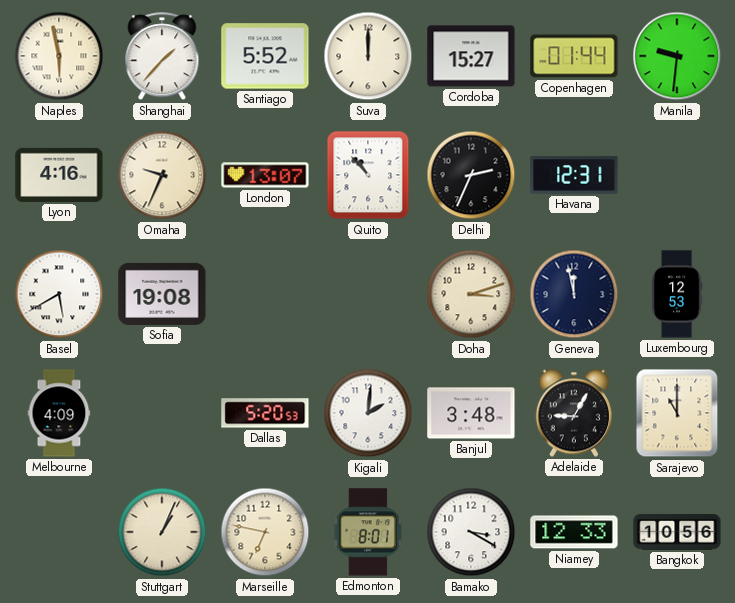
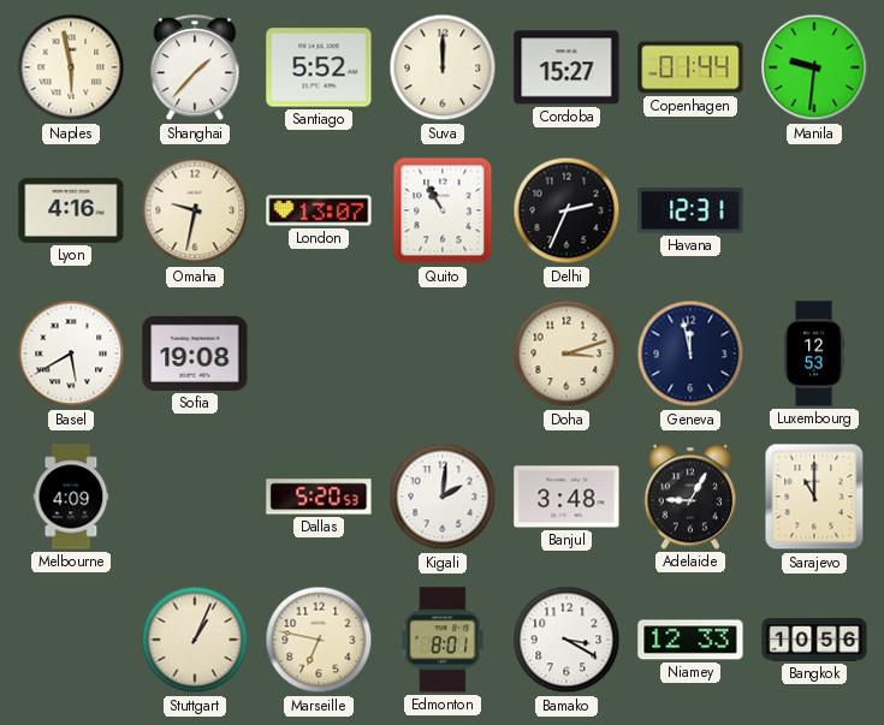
Omaha: 9:34 -> 9:32 (195, 210)
Quito: 10:53 -> 10:55 (443, 210)
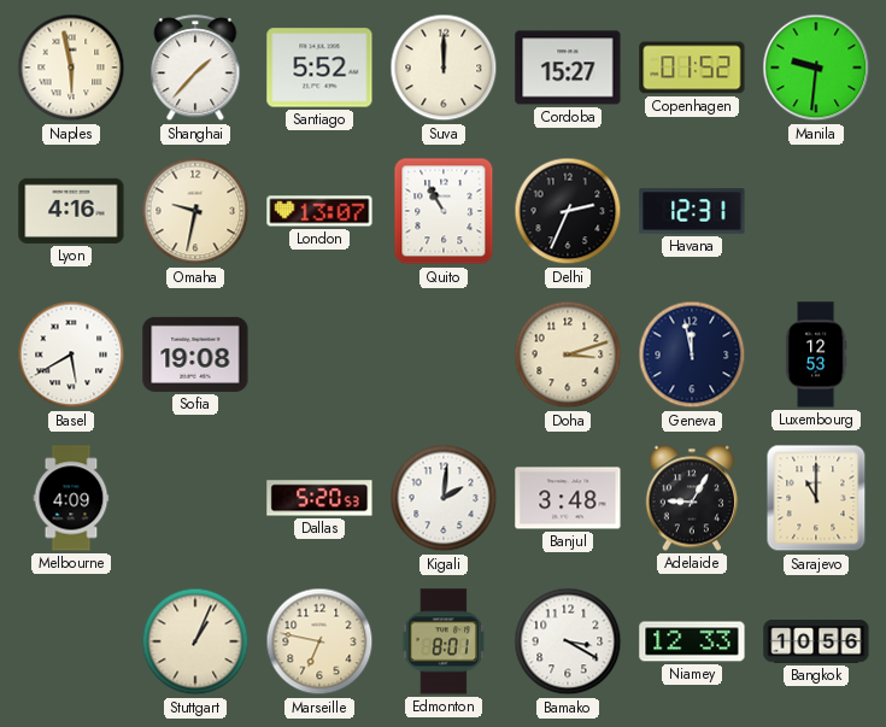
Copenhagen: 01:44 -> 01:52 (692, 68)
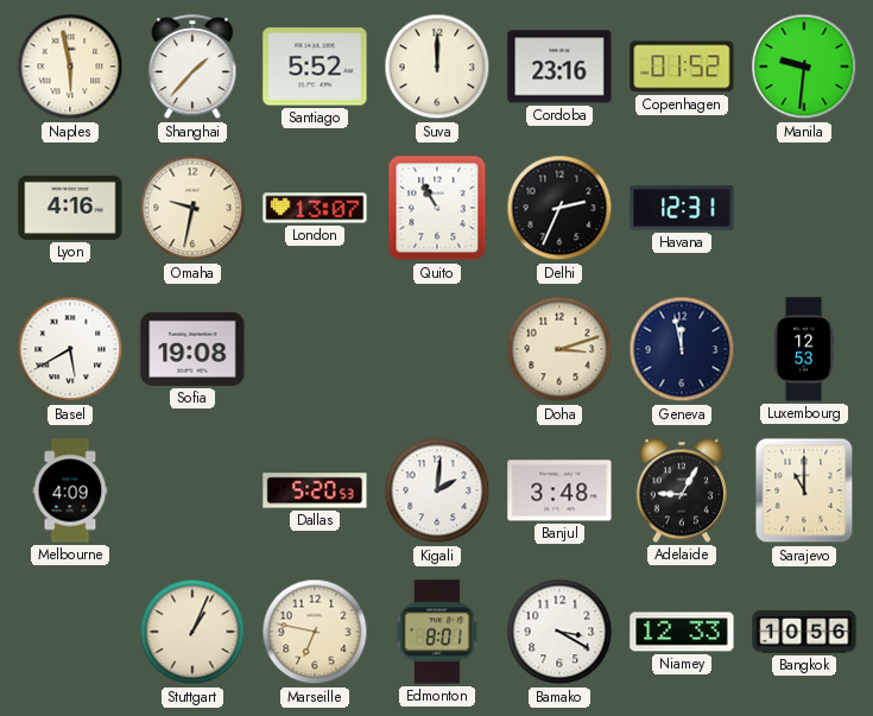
Cordoba: 15:27 -> 23:16 (559, 66)
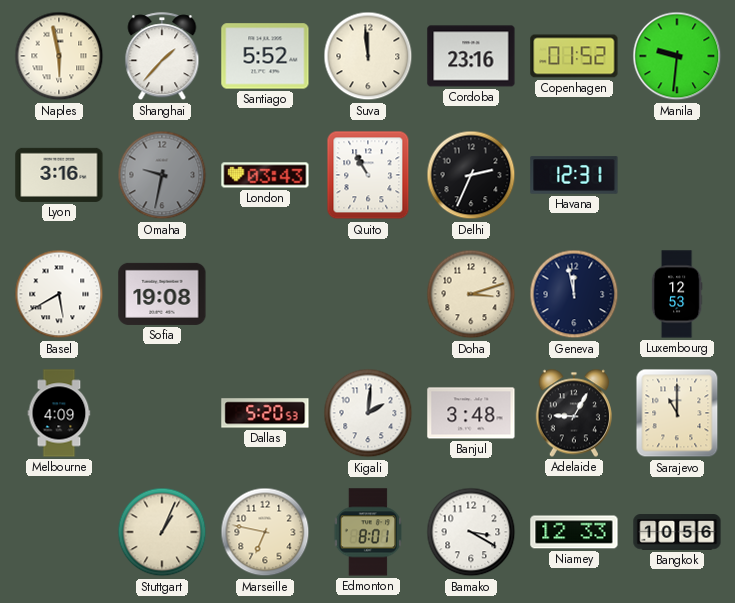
Suva: 12:00 -> 11:59 (368, 56)
Lyon: 4:16 -> 3:16 (59, 175)
Omaha dial: cream -> grey (162, 175)
London: 13:07 -> 03:43 (265, 175)
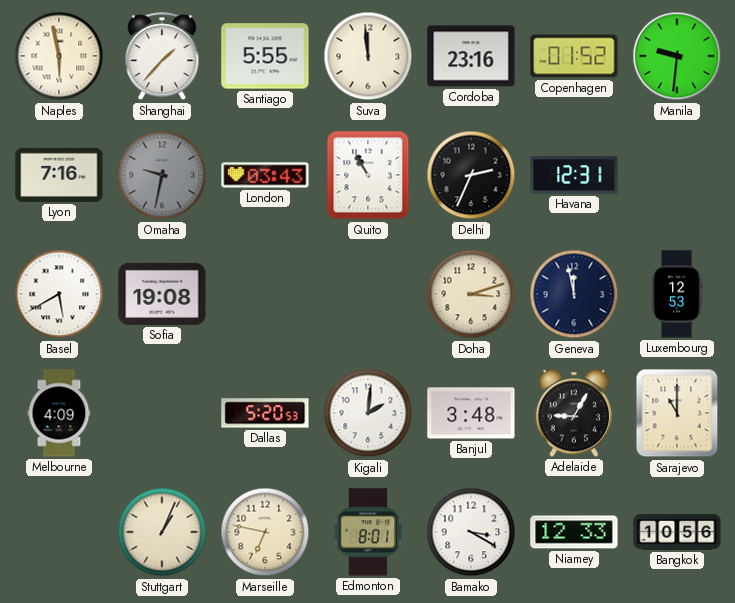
Santiago: 5:52 -> 5:55 (265, 56)
Lyon: 3:16 -> 7:16 (59, 175)
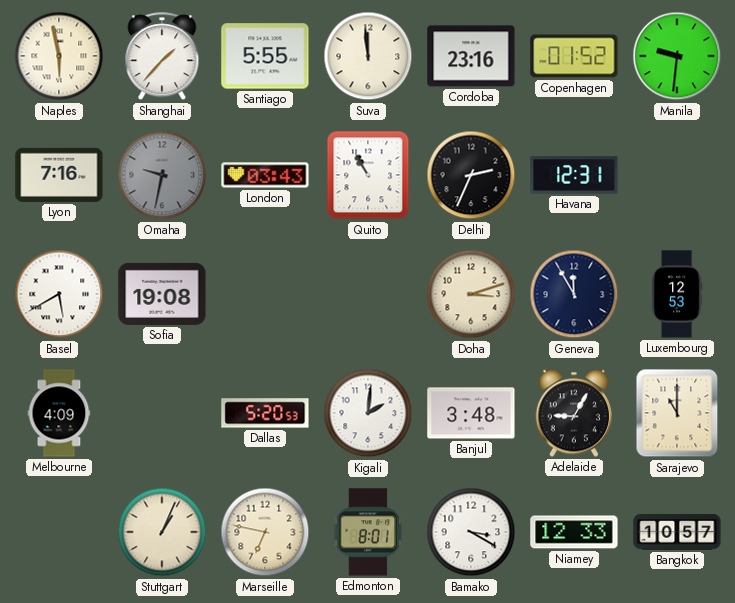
Geneva: 11:58 -> 11:55 (574, 294)
Bangkok: 10:56 -> 10:57 (677, 532)
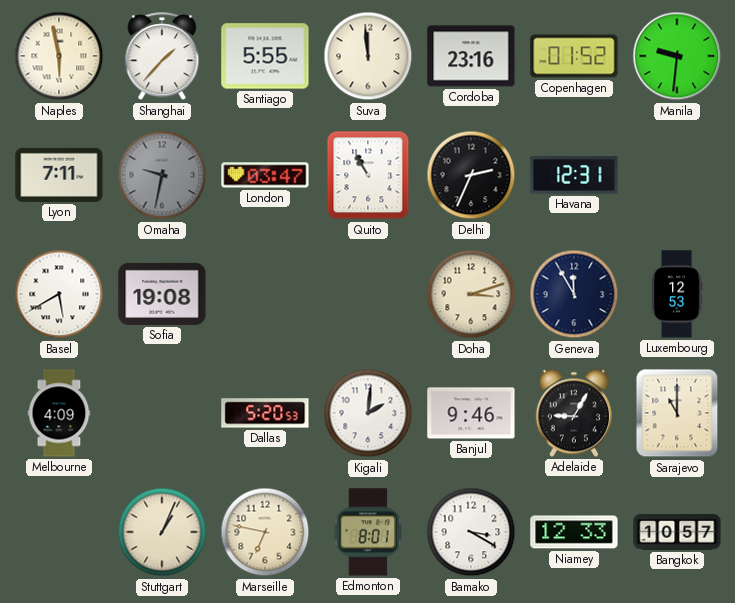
Lyon: 7:16 -> 7:11 (59, 175)
London: 03:43 -> 03:47 (265, 175)
Banjul: 3:48 -> 9:46 (471, 413)
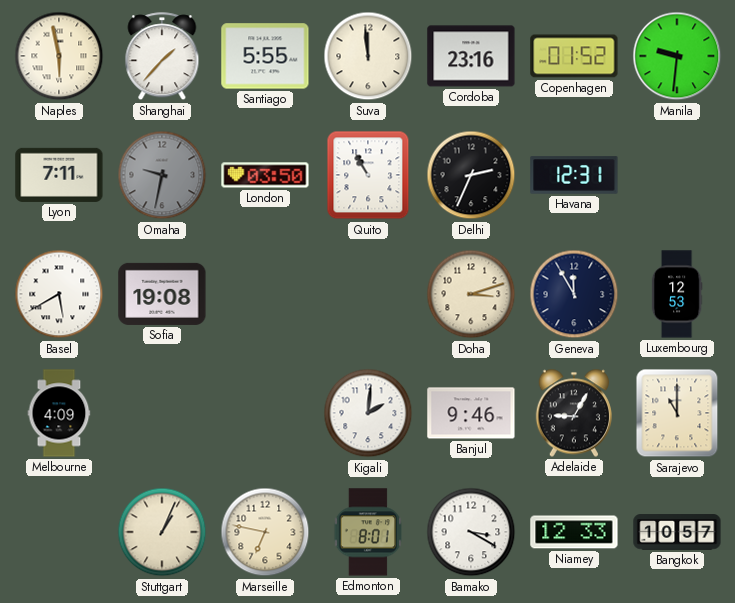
London: 03:47 -> 03:50 (265, 175)
Dallas: 5:20 -> none (265, 413)
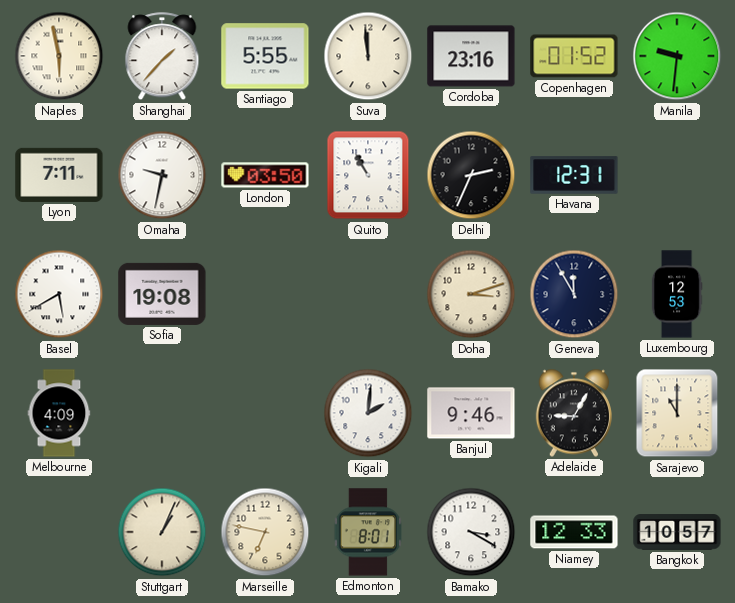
Omaha dial: grey -> white (162, 175)
